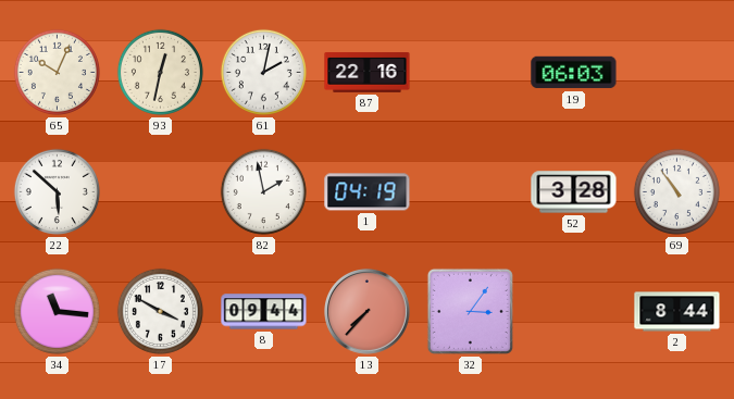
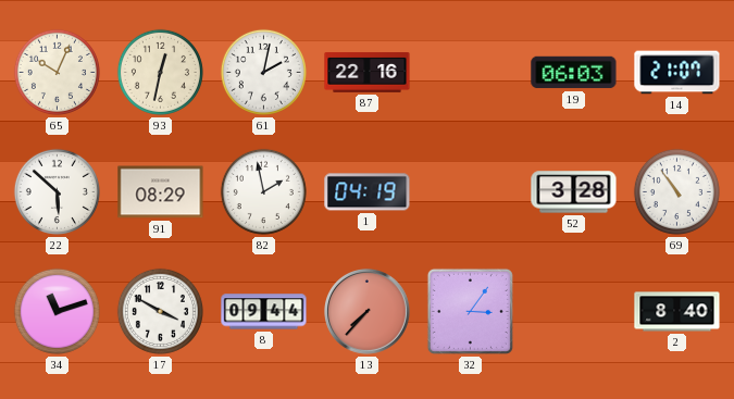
14: none -> 21:07 (677, 73)
91: none -> 08:29 (161, 192)
34: 11:16 -> 11:12 (57, 311)
2: 8:44 -> 8:40 (677, 312)
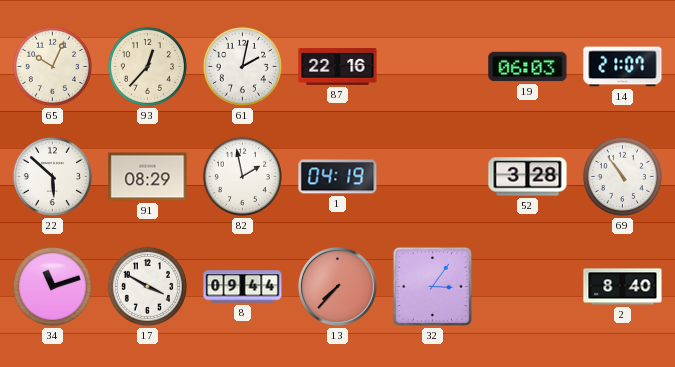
93: 12:32 -> 12:37 (147, 66)
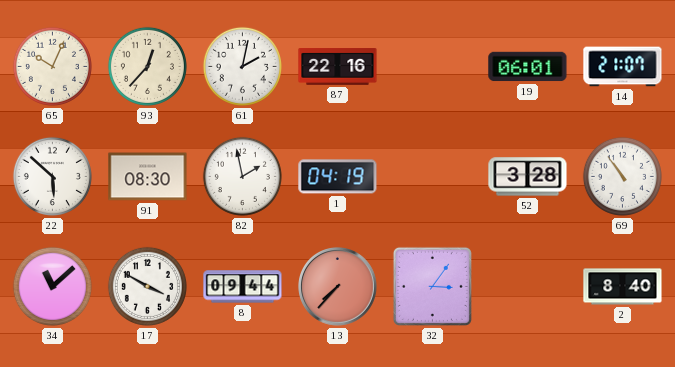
19: 06:03 -> 06:01 (528, 67)
91: 08:29 -> 08:30 (148, 177)
34: 11:12 -> 11:08 (52, 286)
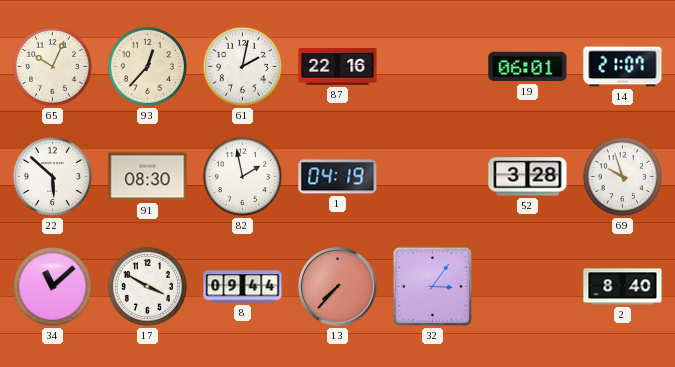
69: 10:54 -> 9:57 (622, 176)
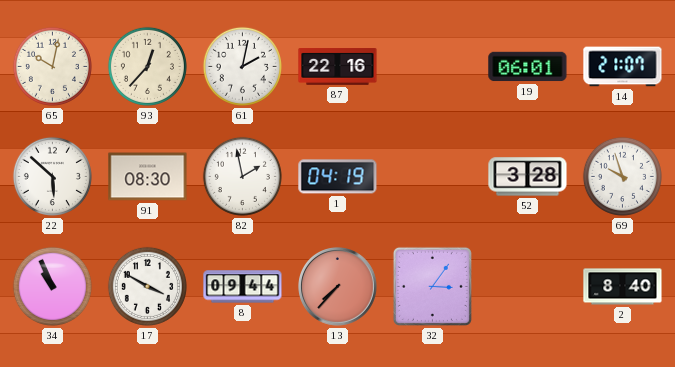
65: 10:04 -> 10:02 (52, 66)
34: 11:08 -> 10:56 (52, 286)
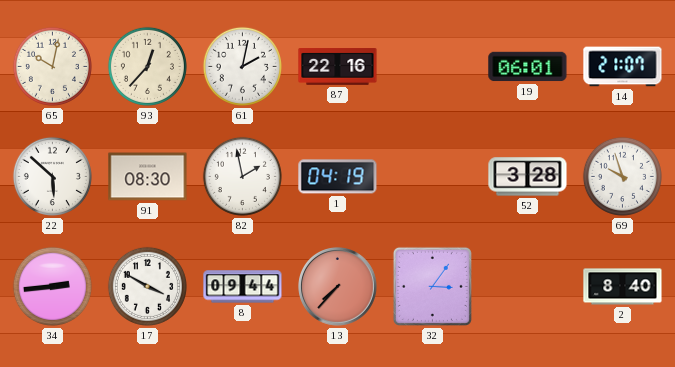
34: 10:56 -> 2:44 (52, 286)
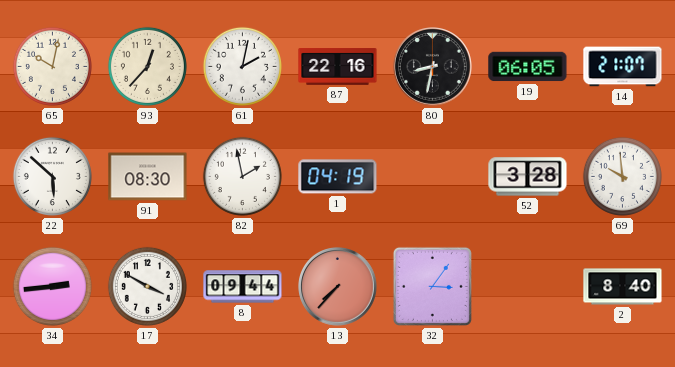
80: none -> 8:32 (433, 67)
19: 06:01 -> 06:05 (528, 67)
69: 9:57 -> 9:59 (622, 176)
